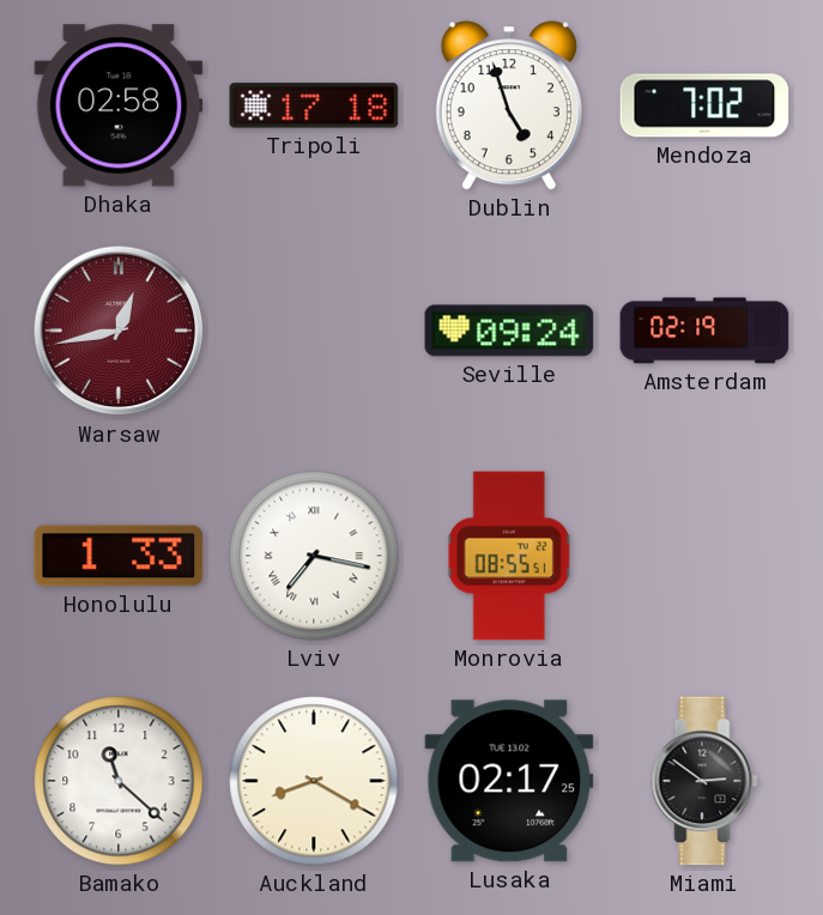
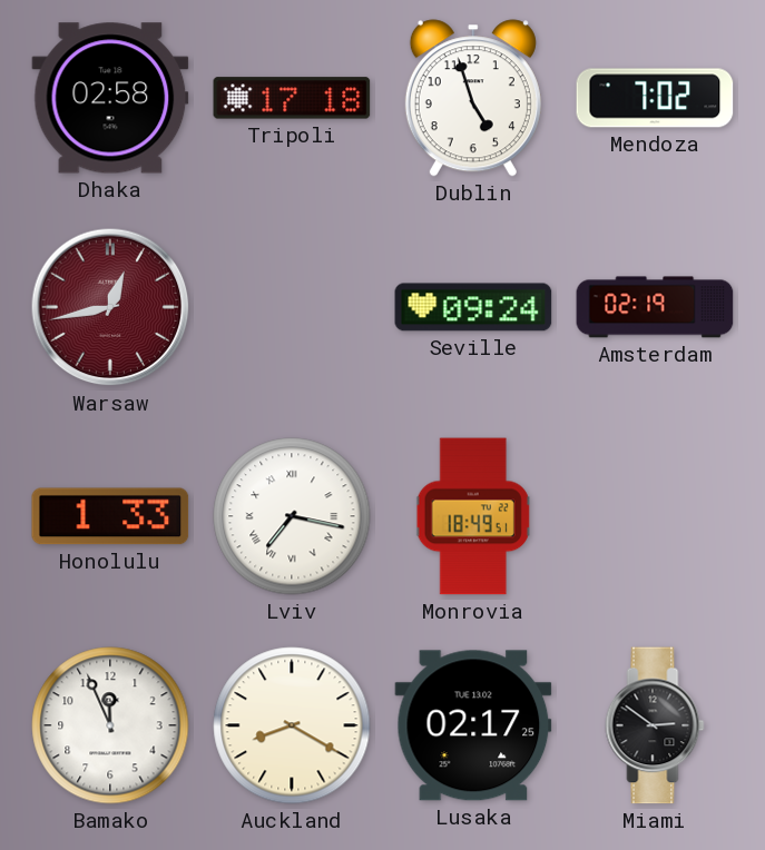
Monrovia: 08:55 -> 18:49 (473, 516)
Bamako: 11:22 -> 11:56 (110, 725)
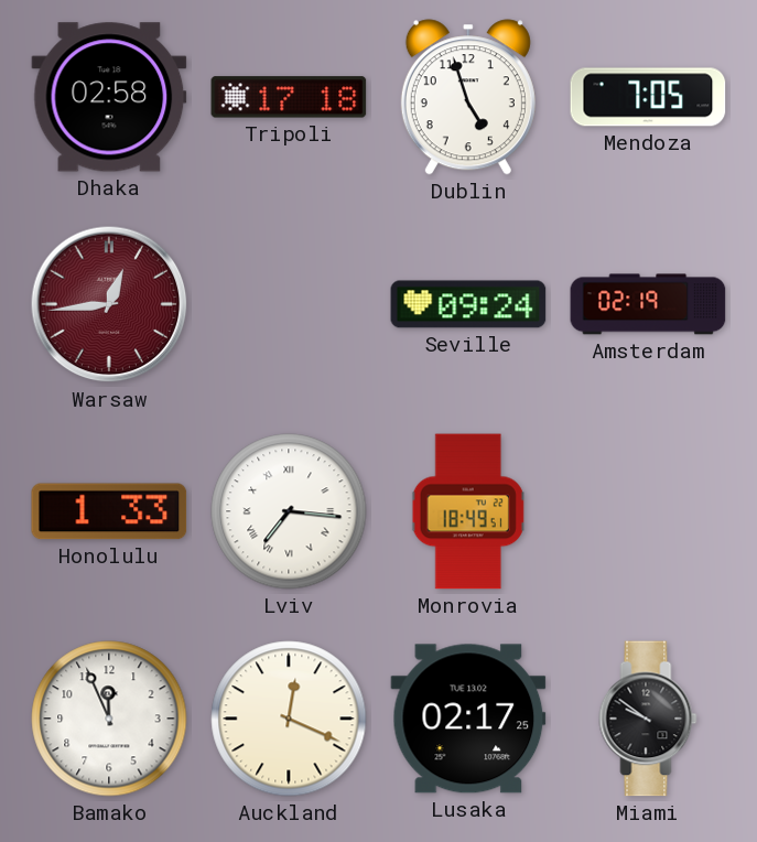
Mendoza: 7:02 -> 7:05 (648, 97)
Warsaw: 12:43 -> 12:44 (109, 304)
Lviv: 7:17 -> 7:16 (289, 511)
Auckland: 8:20 -> 12:19 (289, 719)
Miami: 2:51 -> 9:51 (648, 719)
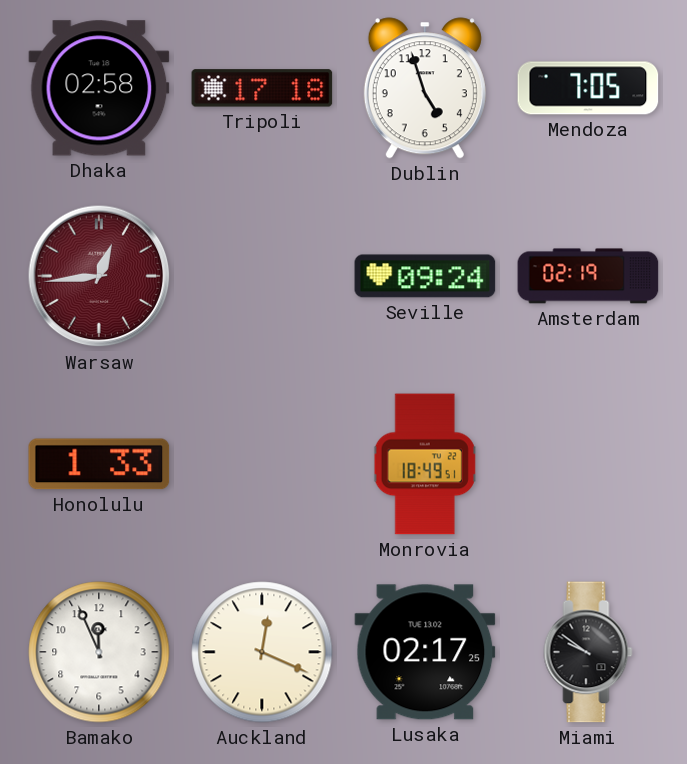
Lviv: 7:16 -> none (289, 511)
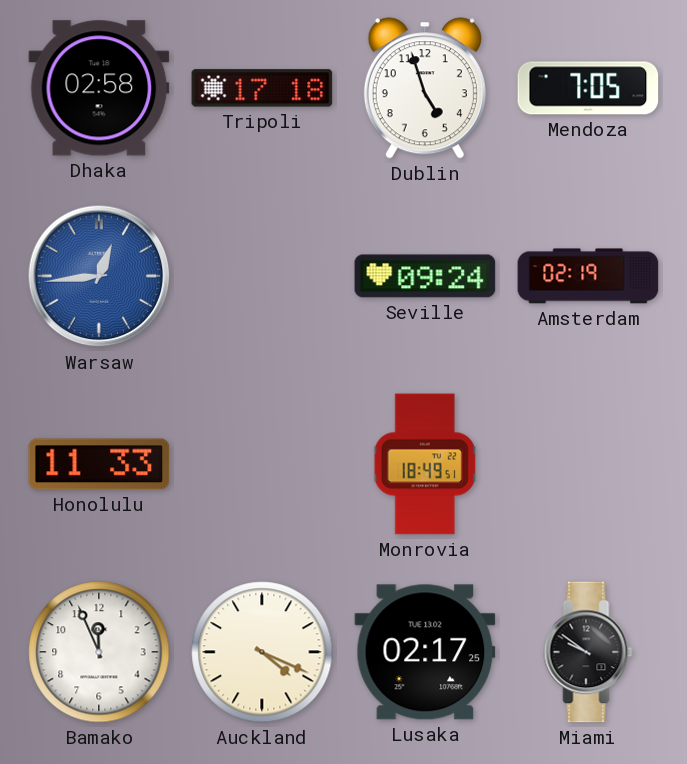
Warsaw dial: burgundy -> blue (99, 276)
Honolulu: 1:33 -> 11:33 (99, 464)
Auckland: 12:19 -> 4:19 (262, 652)
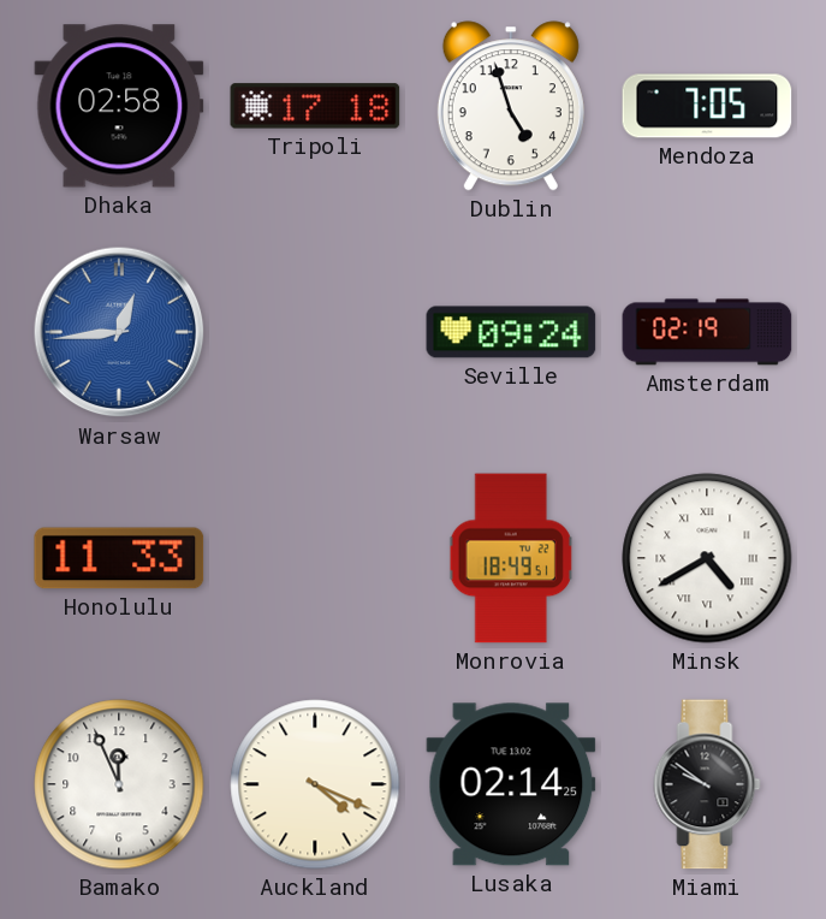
Minsk: none -> 4:40 (707, 558)
Lusaka: 02:17 -> 02:14 (511, 784)
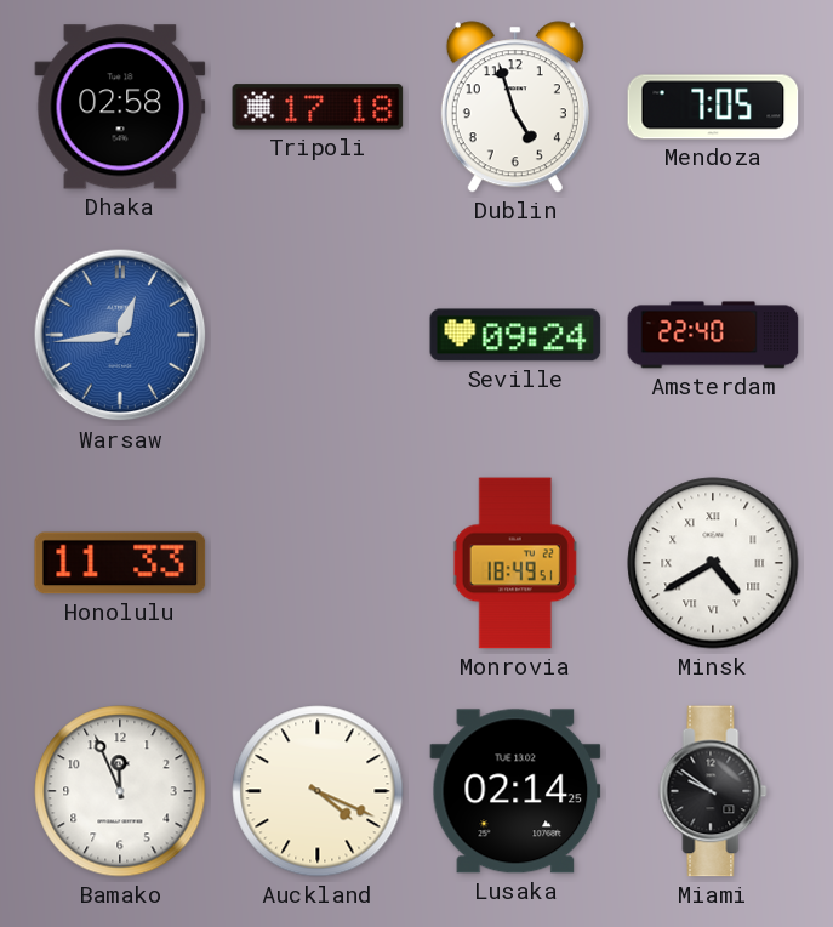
Amsterdam: 02:19 -> 22:40 (713, 335)
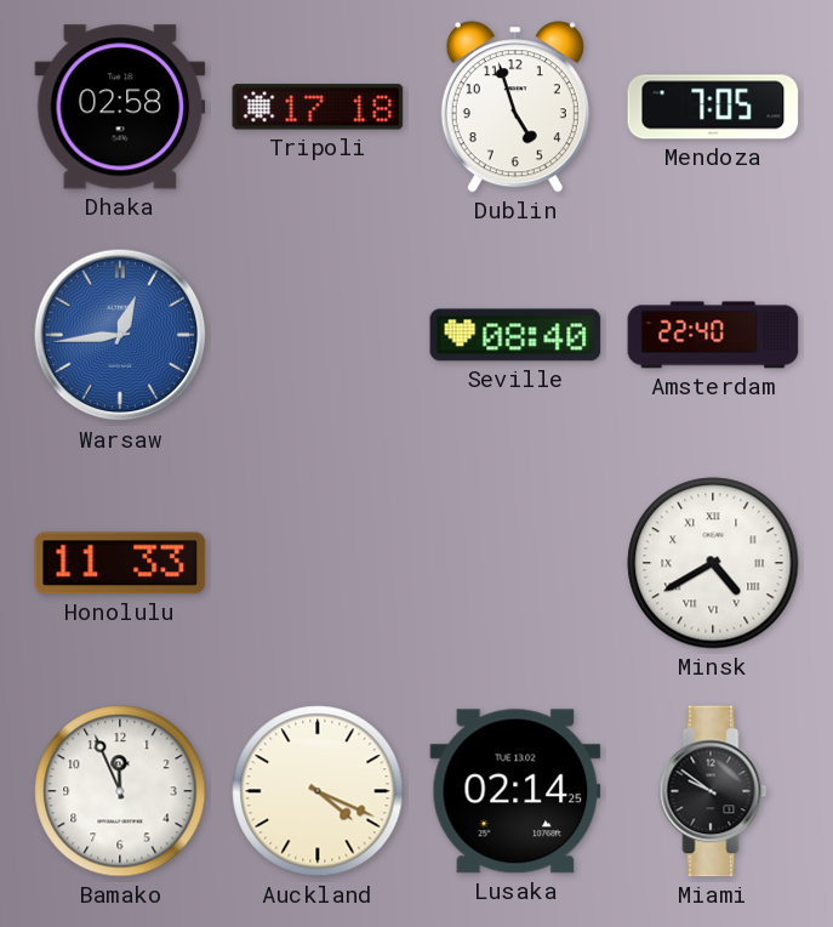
Seville: 09:24 -> 08:40 (515, 335)
Monrovia: 18:49 -> none (515, 563)
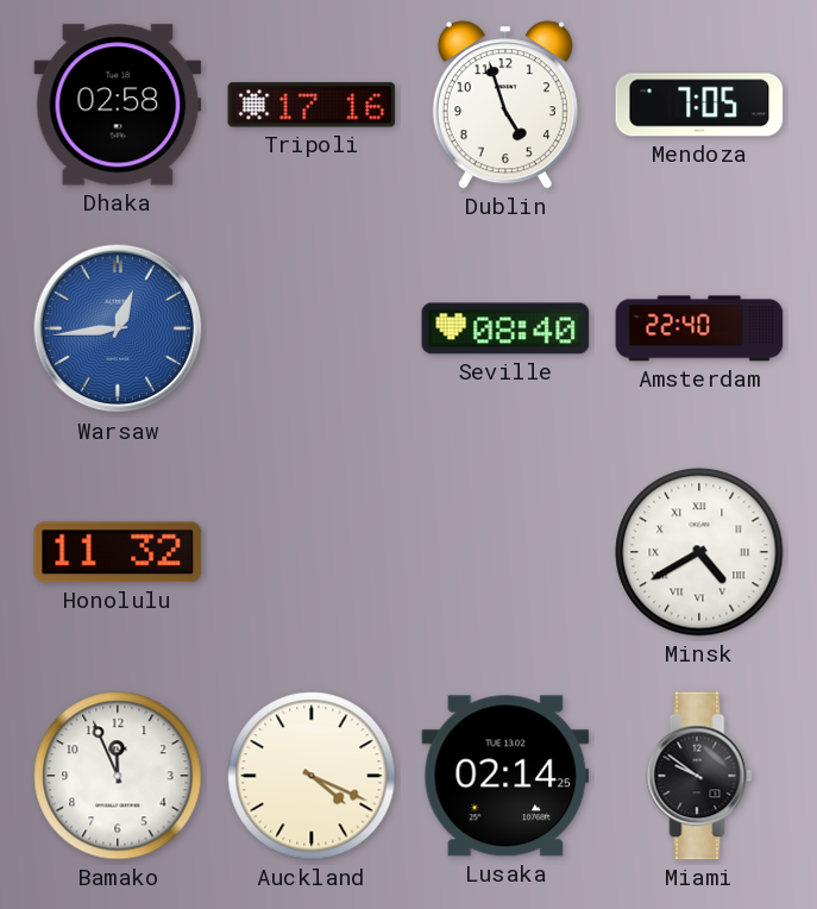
Tripoli: 17:18 -> 17:16 (312, 105)
Honolulu: 11:33 -> 11:32 (118, 552)
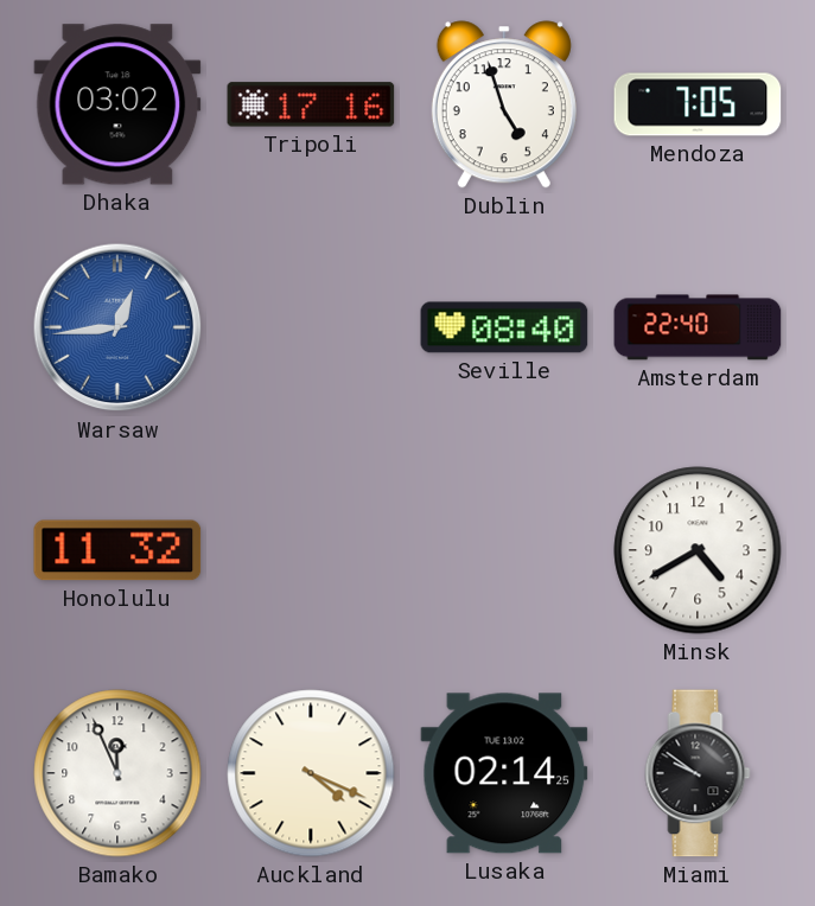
Dhaka: 02:58 -> 03:02 (117, 104)
Minsk numerals: Roman -> Arabic (698, 550)
